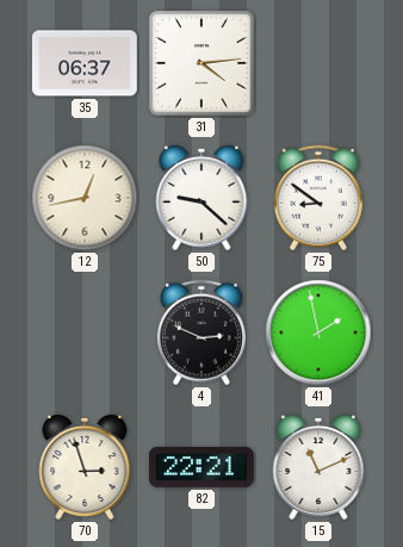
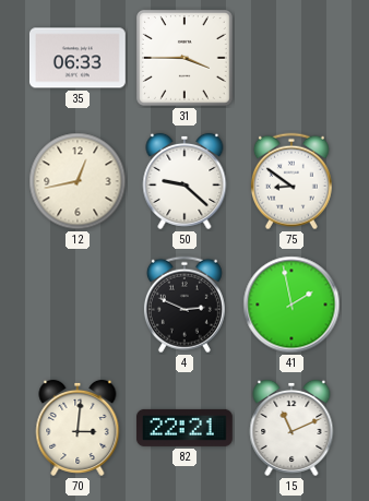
35: 06:37 -> 06:33 (78, 58)
31: 4:14 -> 3:45 (186, 59)
70: 2:57 -> 3:01 (78, 428)
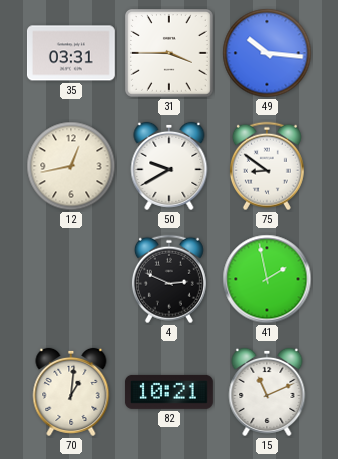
35: 06:33 -> 03:31 (71, 53)
49: none -> 10:16 (267, 53)
50: 9:22 -> 9:40 (169, 166)
70: 3:01 -> 1:01 (71, 392)
82: 22:21 -> 10:21 (169, 392)
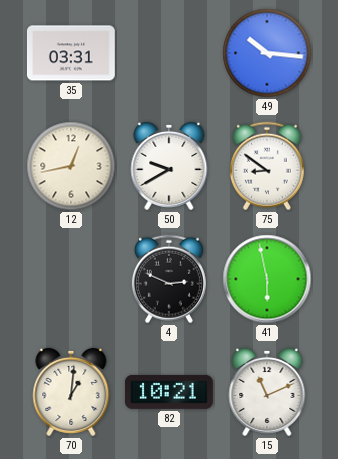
31: 3:45 -> none (170, 54)
41: 1:58 -> 5:58 (267, 279)
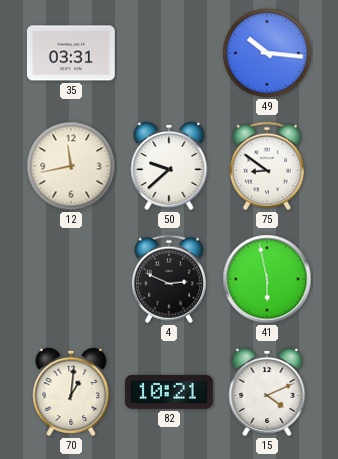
12: 12:43 -> 11:43 (71, 166)
50: 9:40 -> 9:38 (169, 166)
15: 11:11 -> 4:11 (267, 392)
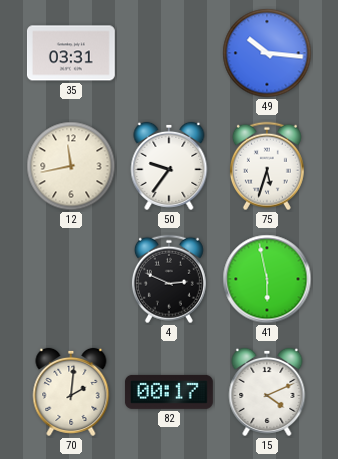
50: 9:38 -> 9:36 (169, 166)
75: 8:51 -> 5:33 (267, 166)
70: 1:01 -> 2:01 (71, 392)
82: 10:21 -> 00:17 (169, 392)
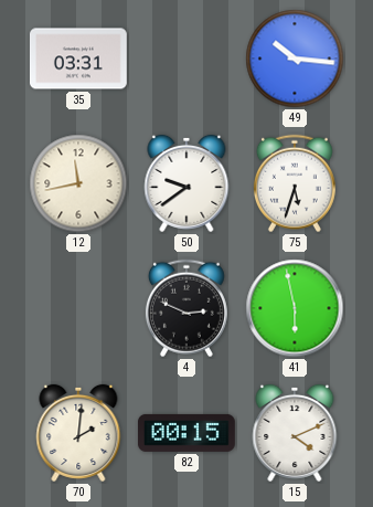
50: 9:36 -> 9:39 (186, 183)
82: 00:17 -> 00:15 (186, 433)
